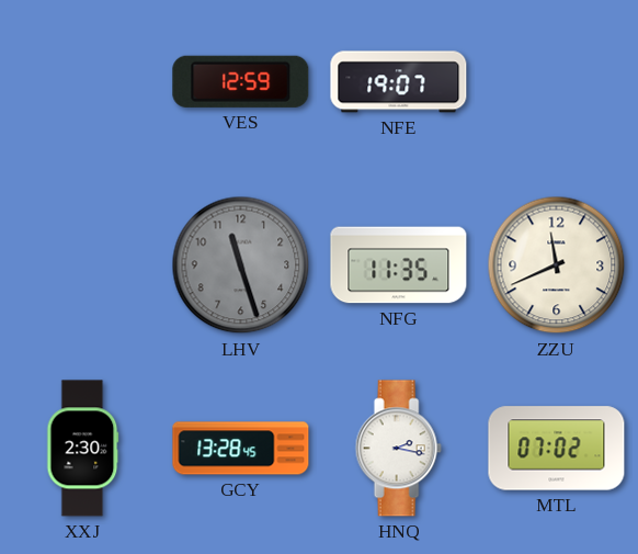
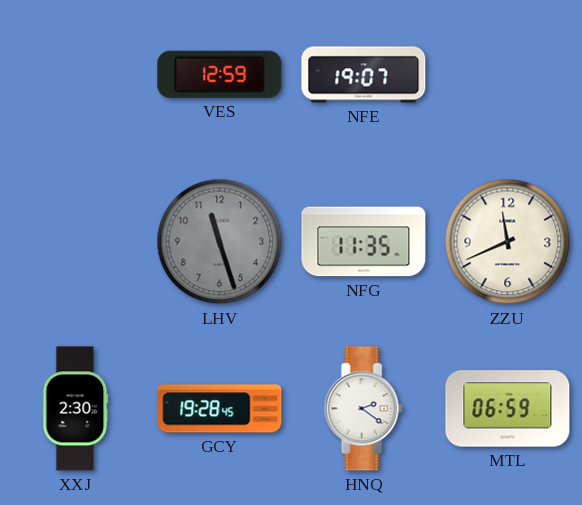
GCY: 13:28 -> 19:28 (220, 409)
HNQ: 2:17 -> 2:21 (363, 409)
MTL: 07:02 -> 06:59 (508, 409)
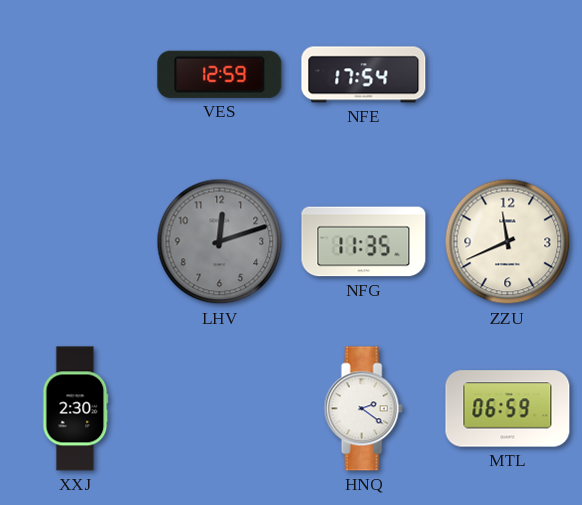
NFE: 19:07 -> 17:54 (364, 75)
LHV: 11:27 -> 12:12 (220, 242)
GCY: 19:28 -> none (220, 409)
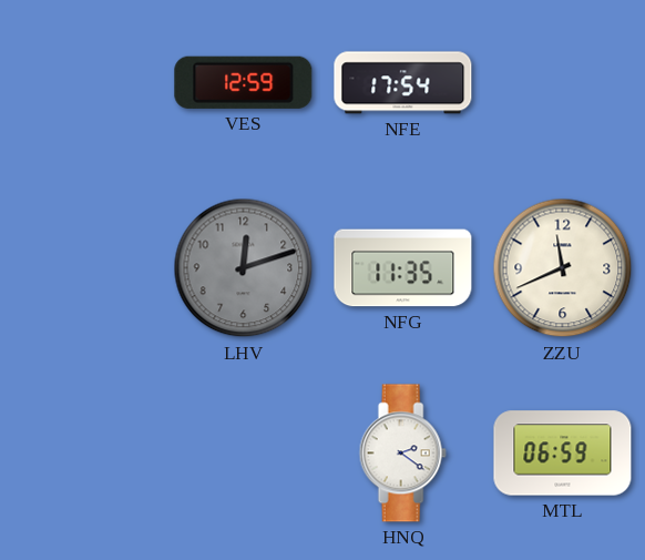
XXJ: 2:30 -> none (76, 409)
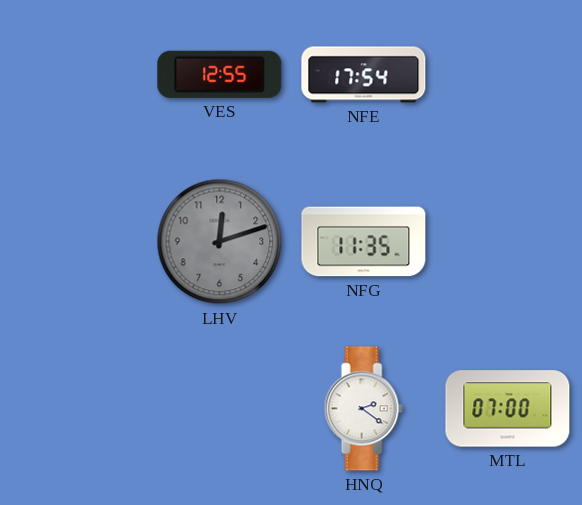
VES: 12:59 -> 12:55 (220, 74)
ZZU: 11:41 -> none (563, 268)
MTL: 06:59 -> 07:00 (508, 409)
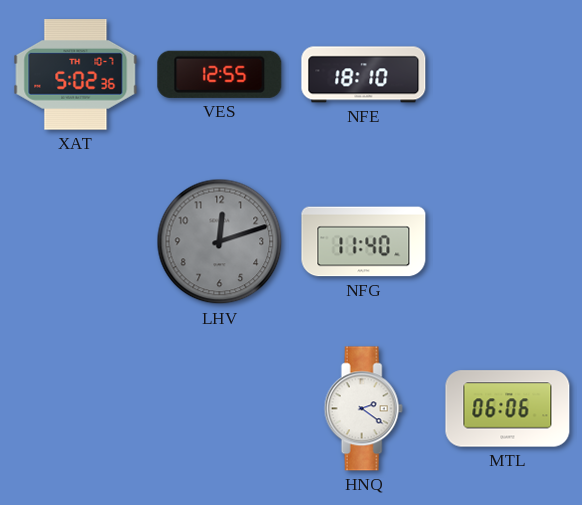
XAT: none -> 5:02 (76, 75)
NFE: 17:54 -> 18:10 (364, 75)
NFG: 11:35 -> 11:40 (364, 242)
MTL: 07:00 -> 06:06 (508, 409)
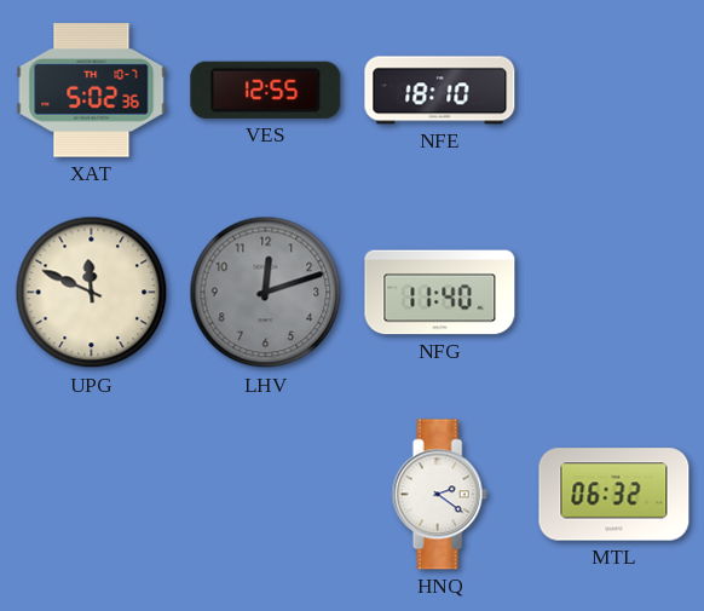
UPG: none -> 11:49 (92, 293)
MTL: 06:06 -> 06:32 (614, 495)
